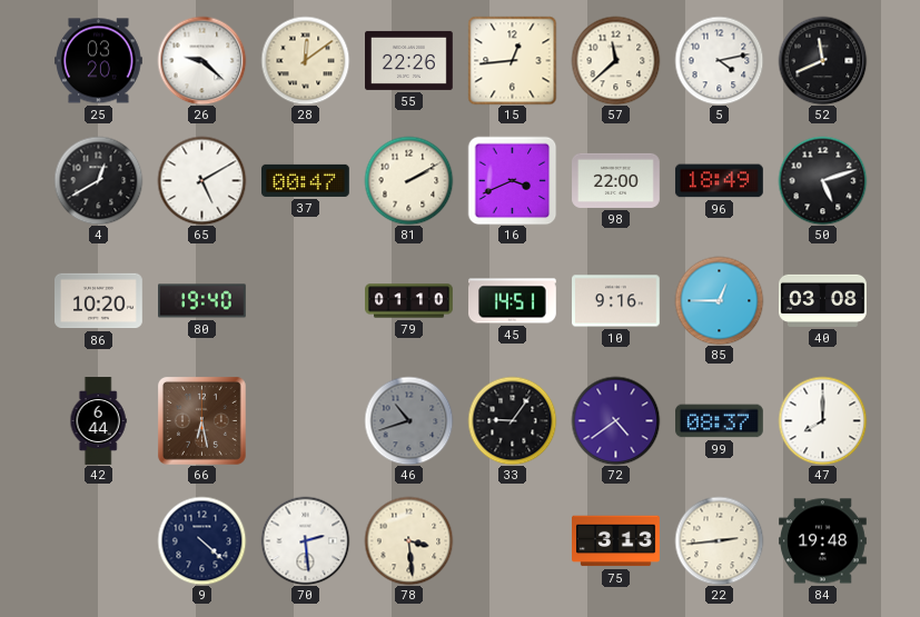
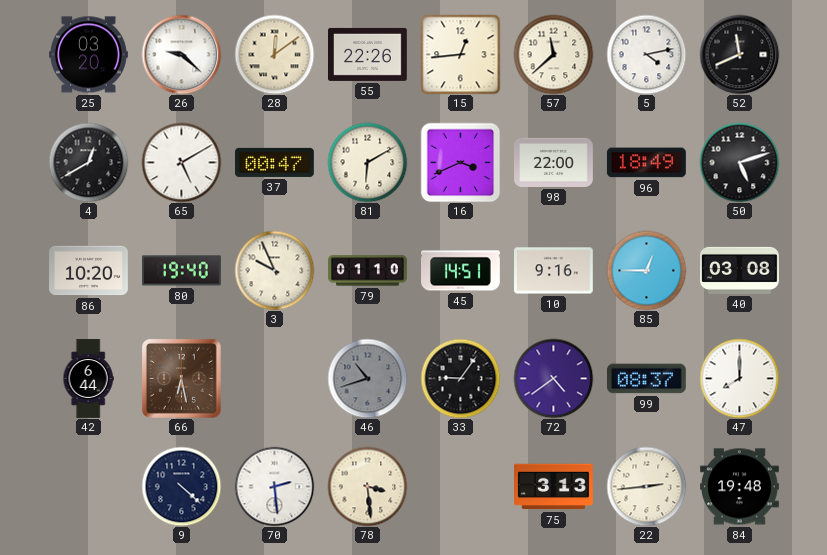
81: 2:10 -> 6:10 (367, 162)
3: none -> 9:56 (274, 270)
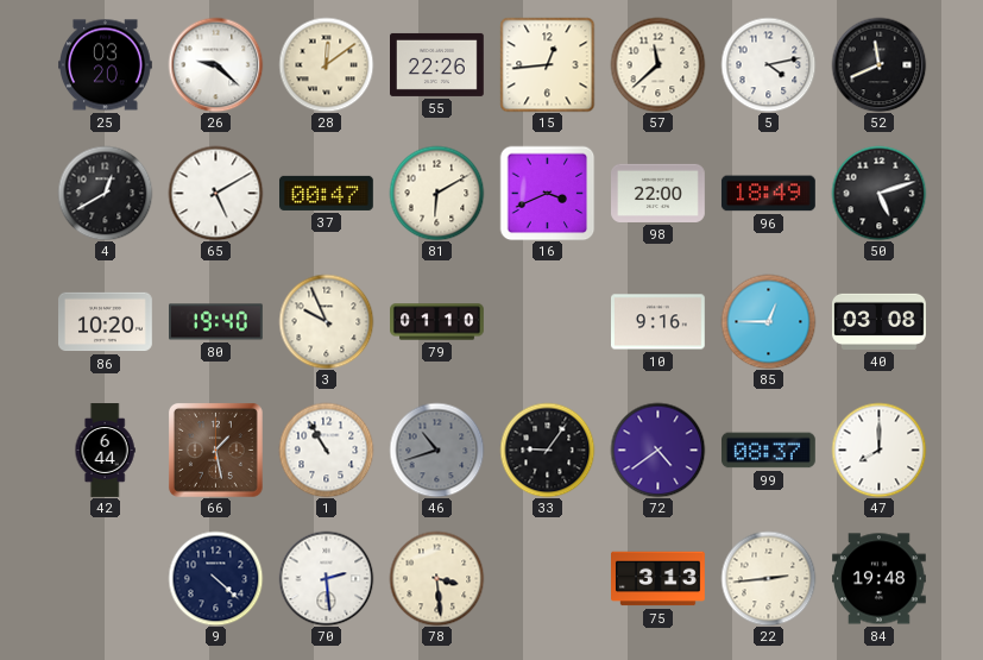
45: 14:51 -> none (461, 271)
66: 6:28 -> 1:28 (215, 450)
1: none -> 10:55 (326, 450)
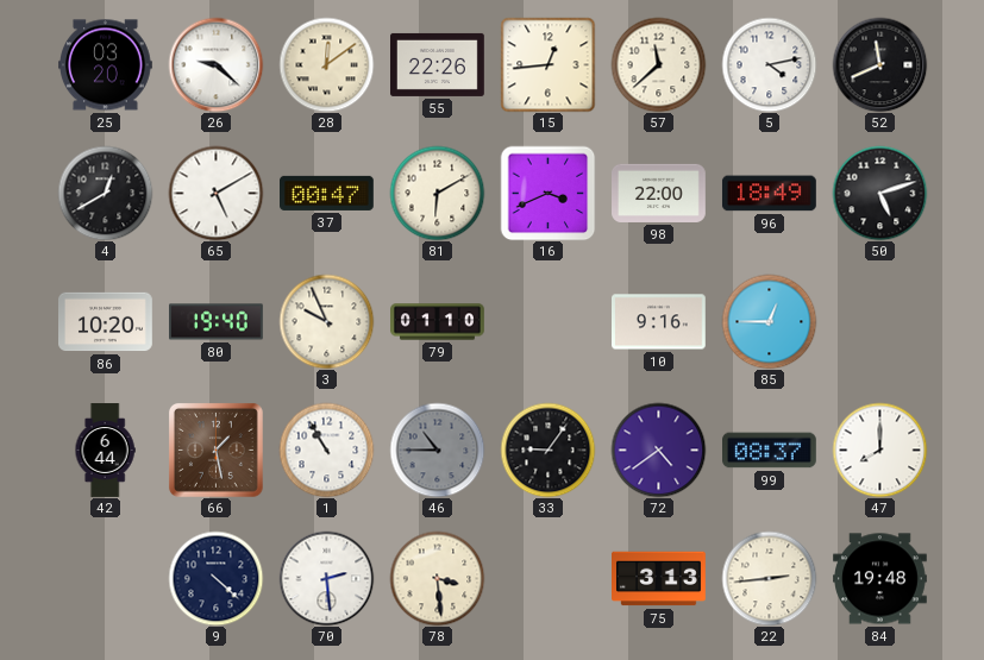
40: 03:08 -> none (880, 321)
46: 10:42 -> 10:45 (437, 450)
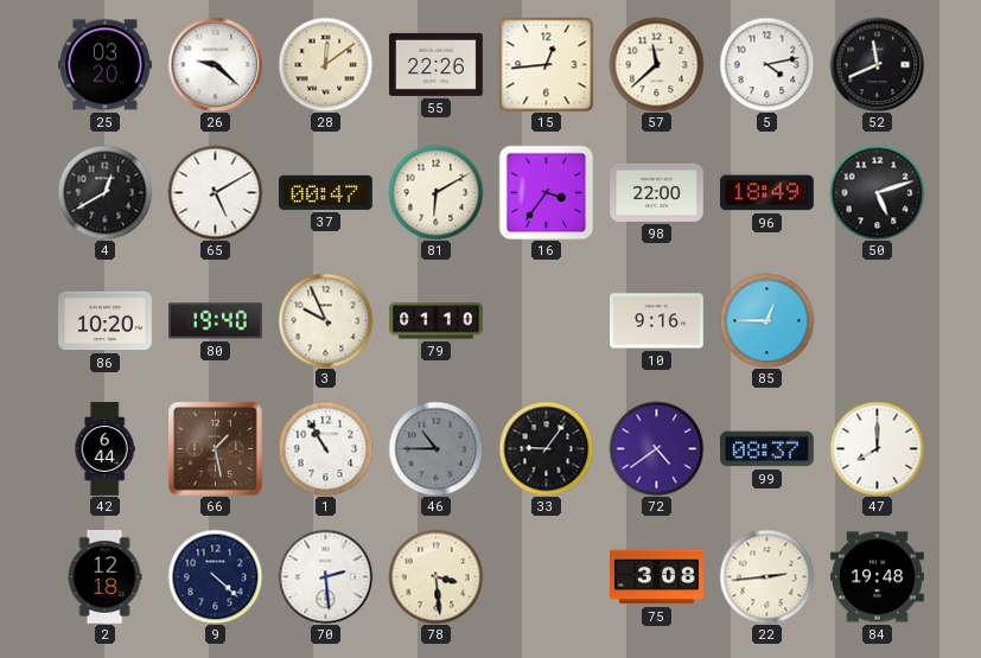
16: 3:41 -> 3:36 (546, 192)
2: none -> 12:18 (104, 577)
75: 3:13 -> 3:08 (657, 577)
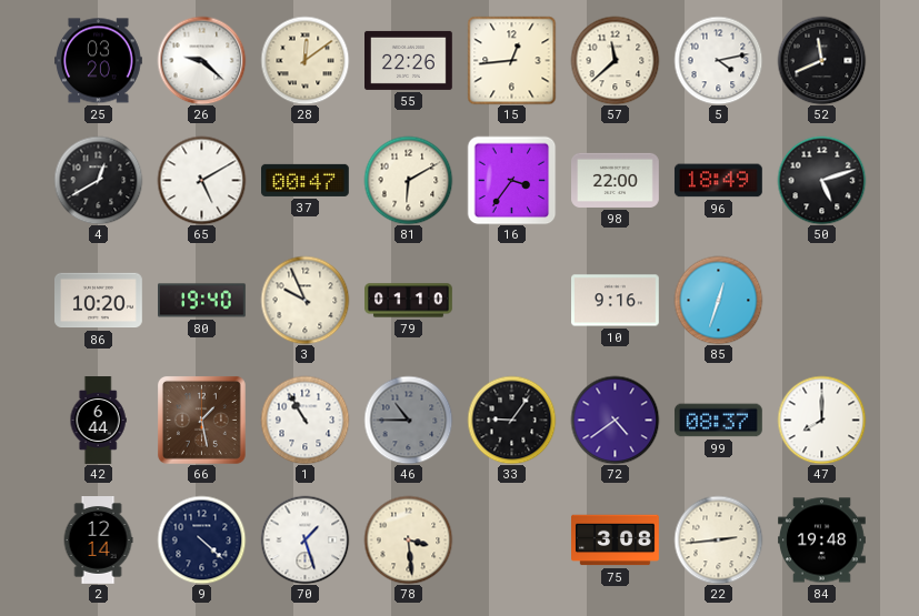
85: 12:45 -> 12:33 (718, 300)
2: 12:18 -> 12:14 (98, 541)
70: 2:29 -> 1:27 (304, 539)
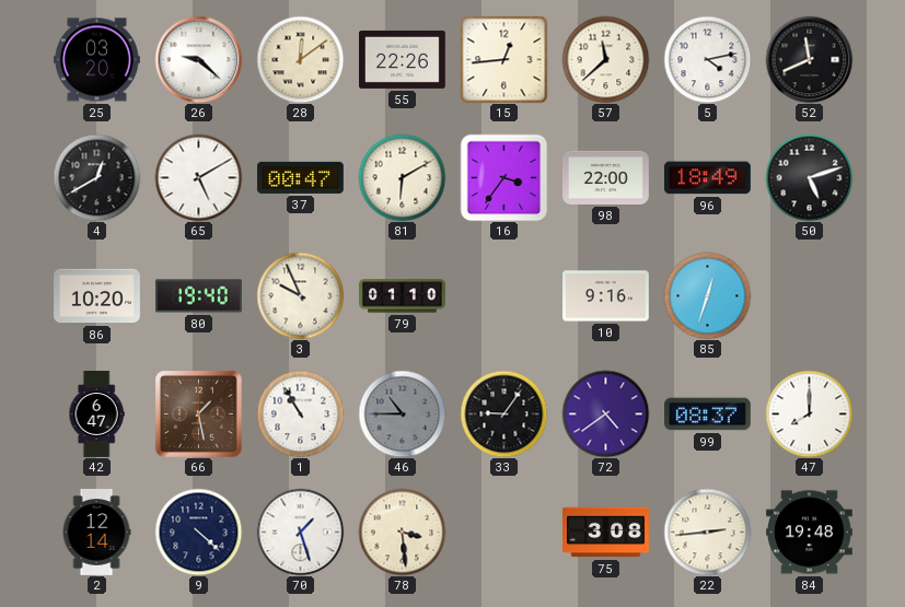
42: 6:44 -> 6:47 (96, 415)
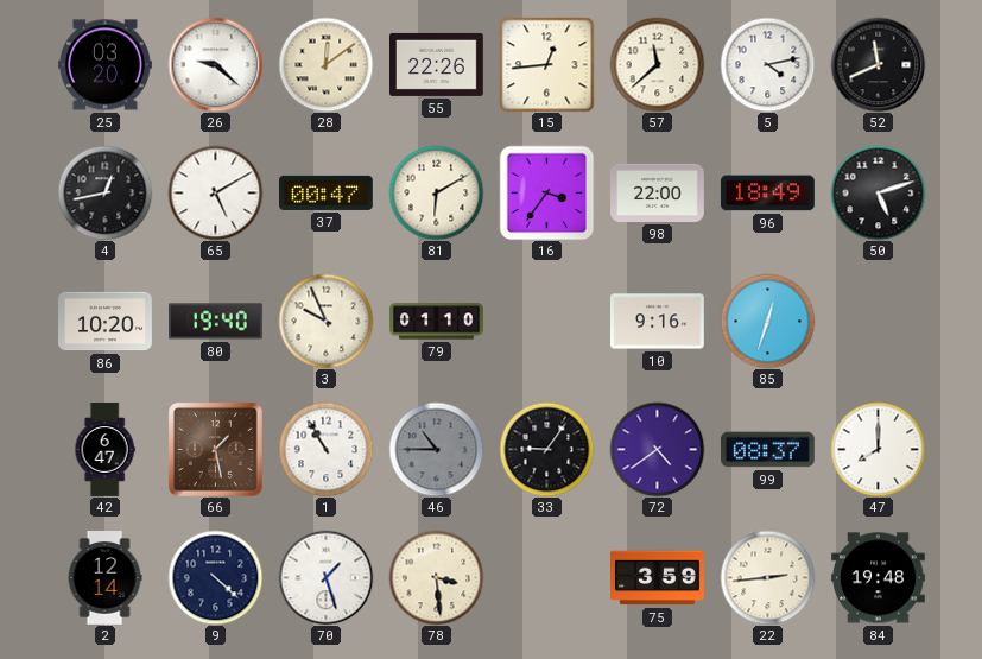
4: 12:40 -> 12:43 (104, 192)
75: 3:08 -> 3:59 (658, 578)
